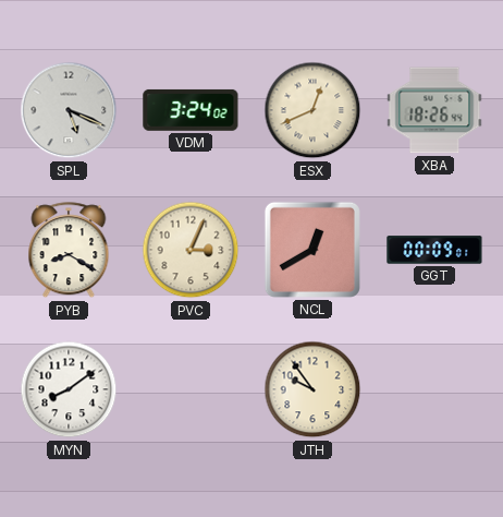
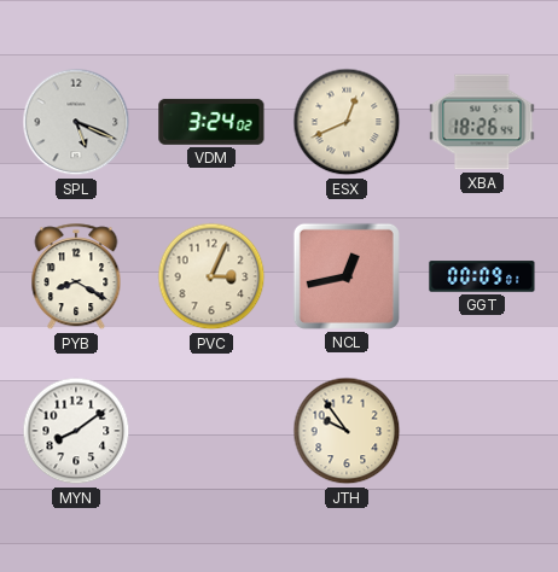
NCL: 12:40 -> 12:43 (347, 276)
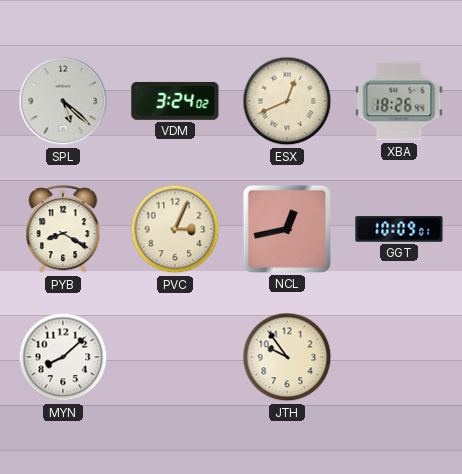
SPL: 5:19 -> 5:22 (63, 101)
GGT: 00:09 -> 10:09 (399, 229)
MYN: 8:09 -> 8:08 (63, 357)
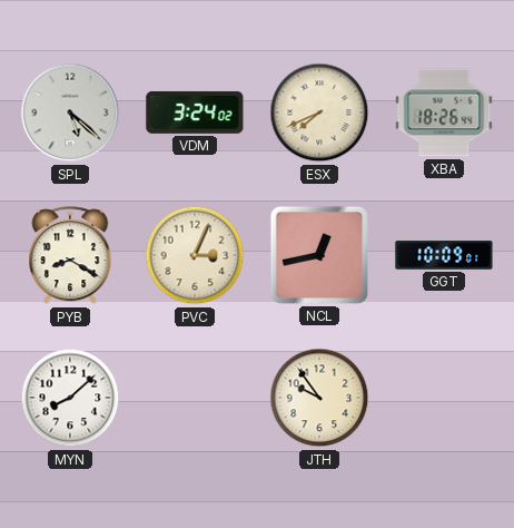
ESX: 12:41 -> 7:41 (319, 113)
